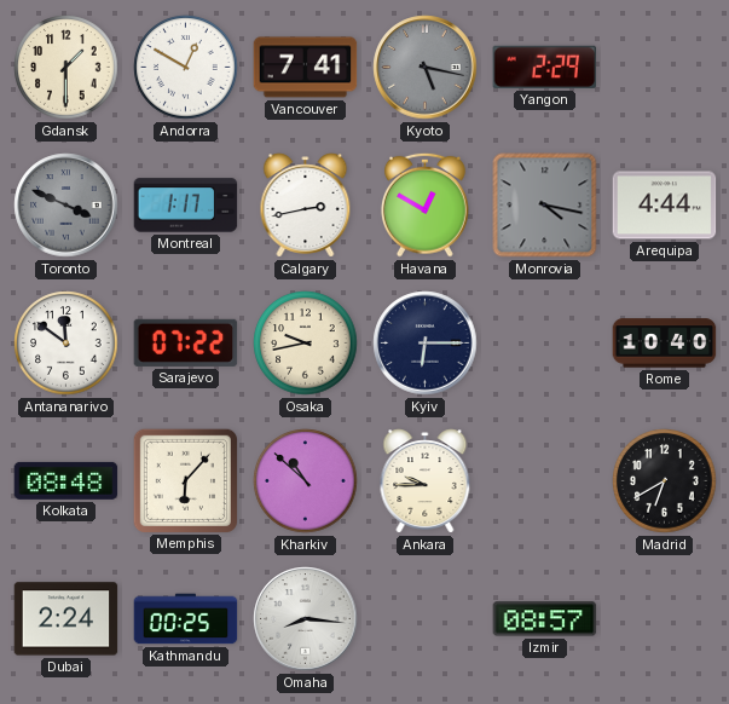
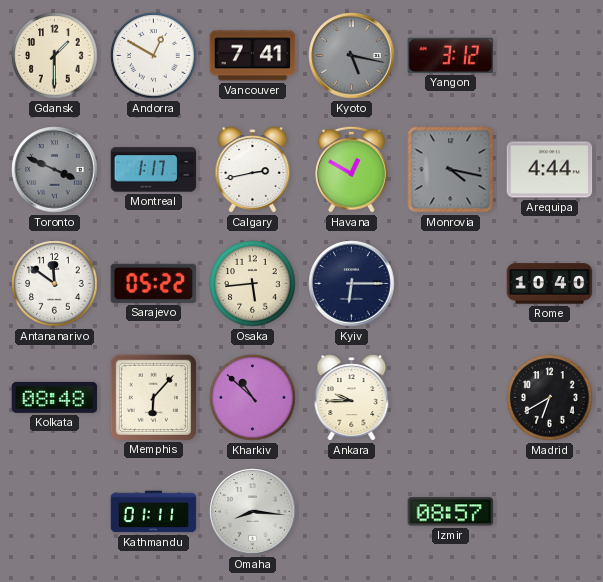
Yangon: 2:29 -> 3:12 (451, 55)
Sarajevo: 07:22 -> 05:22 (154, 283)
Osaka: 9:43 -> 5:44 (253, 284)
Dubai: 2:24 -> none (66, 619)
Kathmandu: 00:25 -> 01:11 (154, 512)
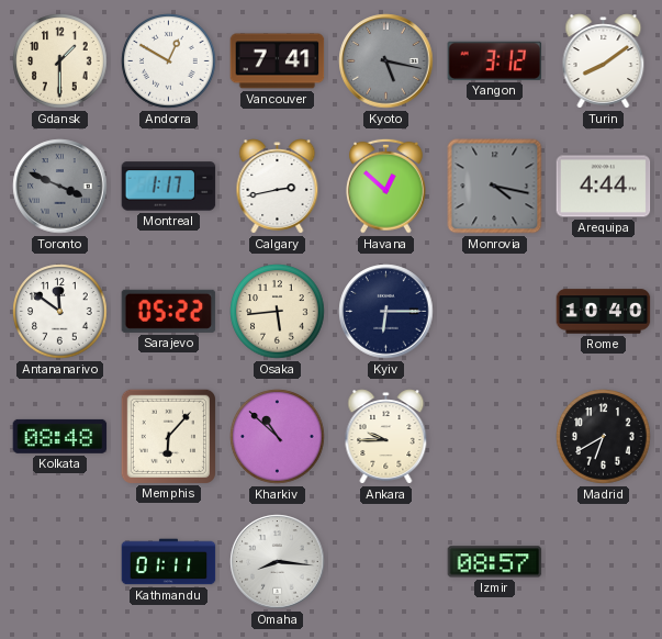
Turin: none -> 8:09 (604, 61)
Havana: 12:50 -> 12:52 (385, 186)
